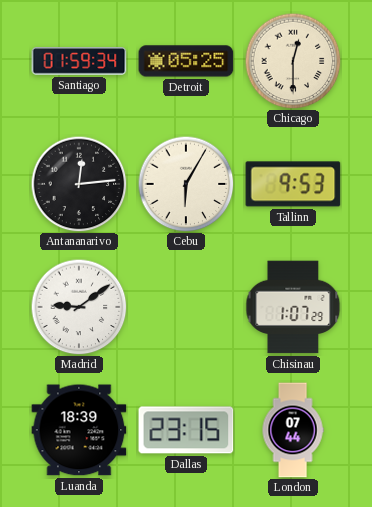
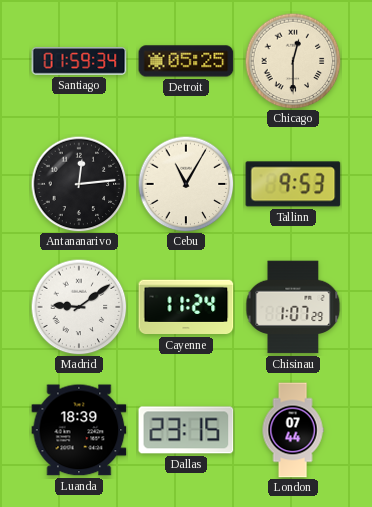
Cebu: 6:05 -> 11:05 (186, 184)
Cayenne: none -> 11:24 (186, 307)
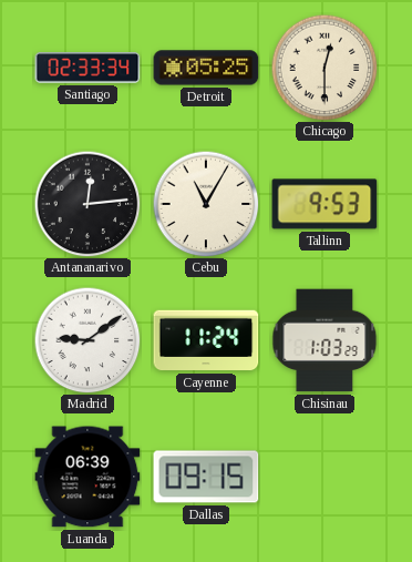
Santiago: 01:59 -> 02:33 (87, 68)
Chisinau: 1:07 -> 1:03 (325, 340)
Luanda: 18:39 -> 06:39 (87, 477)
Dallas: 23:15 -> 09:15 (206, 477)
London: 07:44 -> none (293, 430)
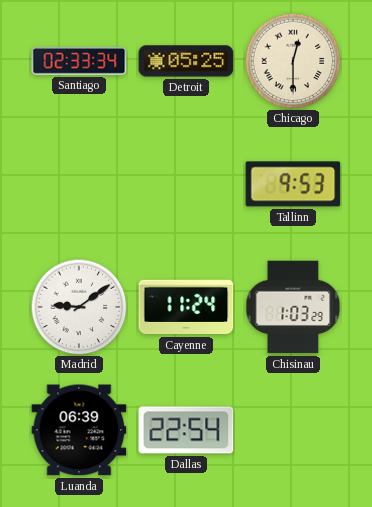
Antananarivo: 12:14 -> none (87, 204)
Cebu: 11:05 -> none (206, 204)
Dallas: 09:15 -> 22:54 (186, 430)
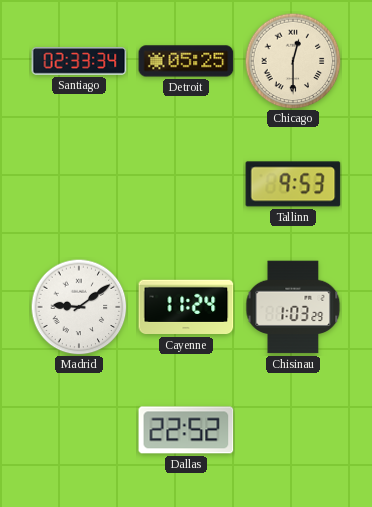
Luanda: 06:39 -> none (79, 430)
Dallas: 22:54 -> 22:52 (186, 430)
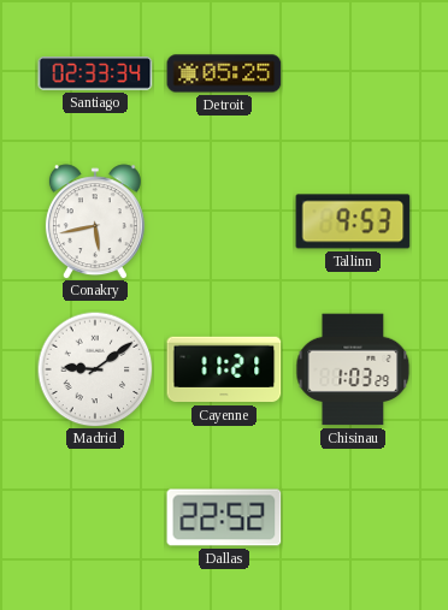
Chicago: 12:30 -> none (293, 61)
Conakry: none -> 5:43 (95, 221)
Cayenne: 11:24 -> 11:21 (224, 369)
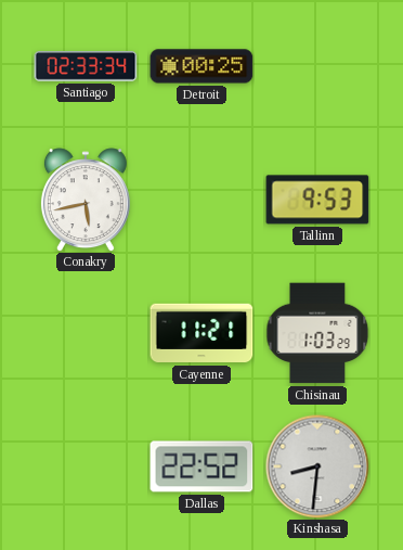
Detroit: 05:25 -> 00:25 (201, 66)
Madrid: 9:09 -> none (95, 369)
Kinshasa: none -> 8:31 (317, 466)
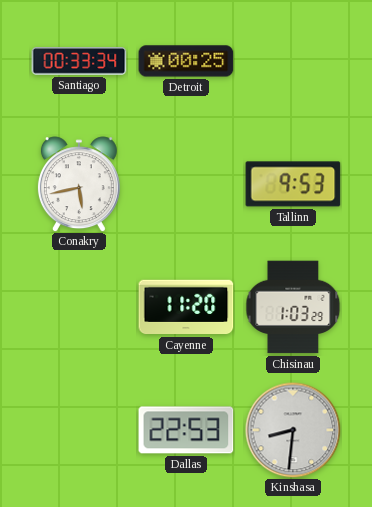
Santiago: 02:33 -> 00:33 (79, 61)
Cayenne: 11:21 -> 11:20 (186, 307)
Dallas: 22:52 -> 22:53 (186, 430)
